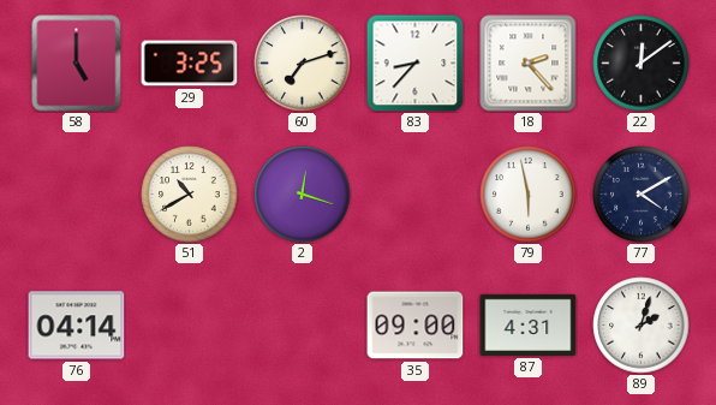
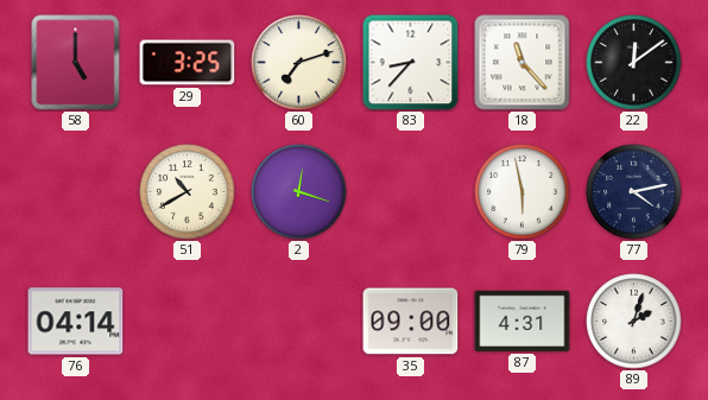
18: 2:23 -> 11:23 (523, 63)
77: 4:10 -> 4:13 (634, 192)
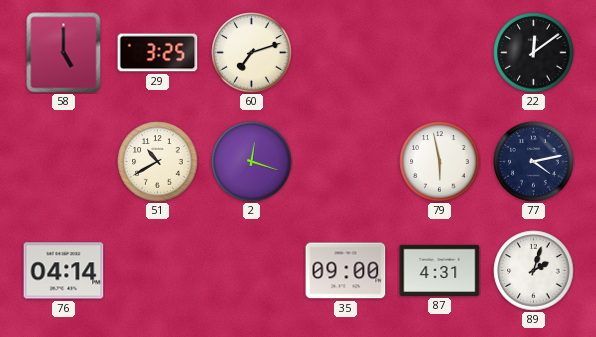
83: 8:37 -> none (411, 63)
18: 11:23 -> none (523, 63)
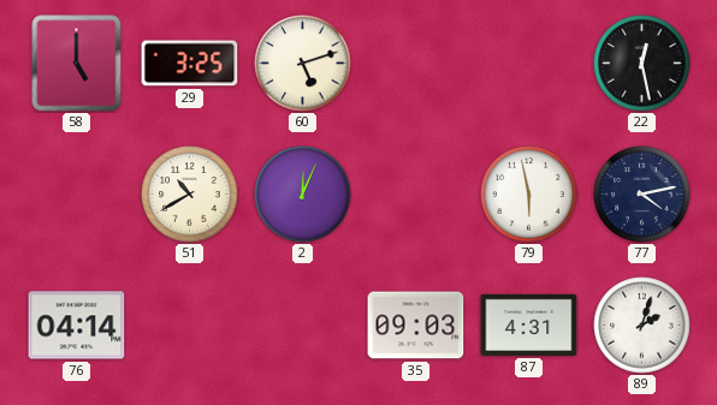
60: 7:12 -> 5:12 (303, 64)
22: 12:09 -> 12:28 (642, 64)
2: 12:18 -> 12:04 (303, 195)
35: 09:00 -> 09:03 (416, 326)
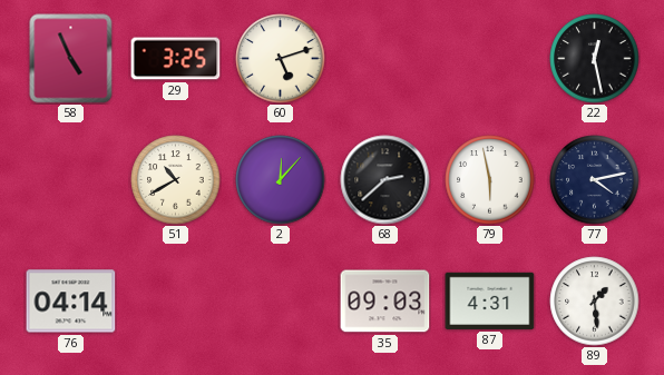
58: 5:00 -> 4:56 (71, 59)
2: 12:04 -> 12:07 (281, 180)
68: none -> 2:38 (385, 180)
89: 2:03 -> 1:29 (595, 302)
